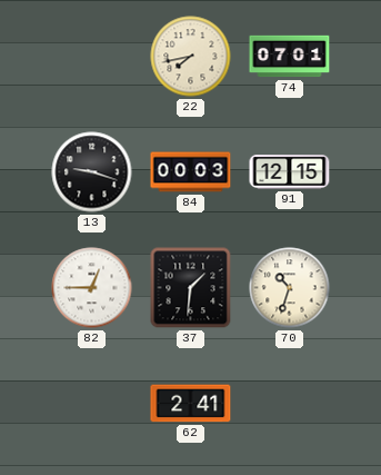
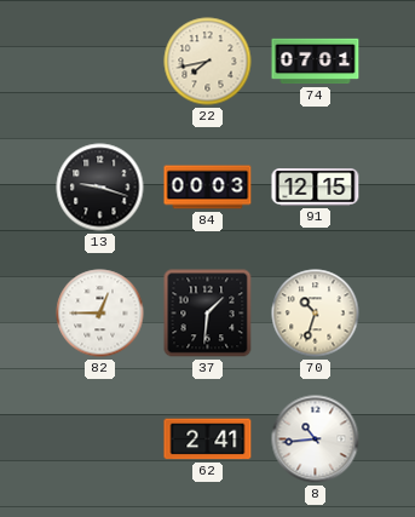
8: none -> 10:44 (316, 440)
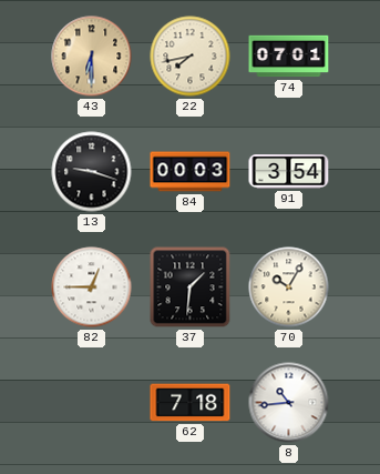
43: none -> 6:30 (92, 57)
91: 12:15 -> 3:54 (289, 172)
70: 10:33 -> 10:05 (289, 288)
62: 2:41 -> 7:18 (191, 403)
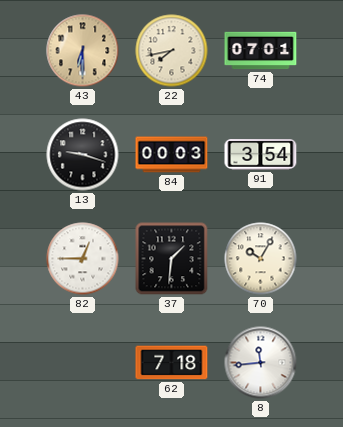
8: 10:44 -> 11:44 (261, 363)
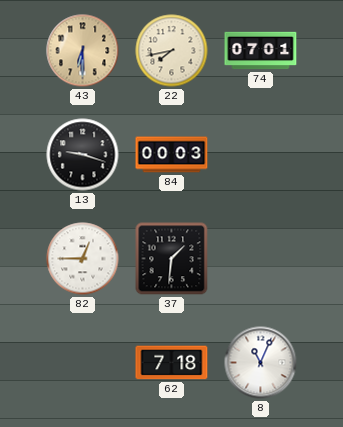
91: 3:54 -> none (261, 155)
70: 10:05 -> none (261, 259)
8: 11:44 -> 11:04 (261, 363)
